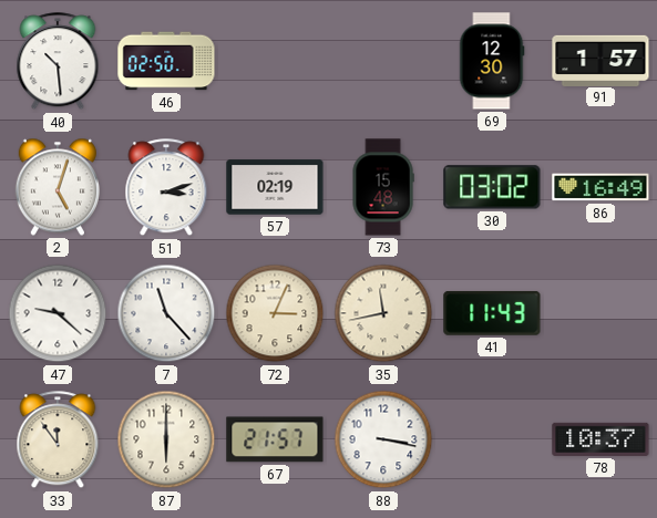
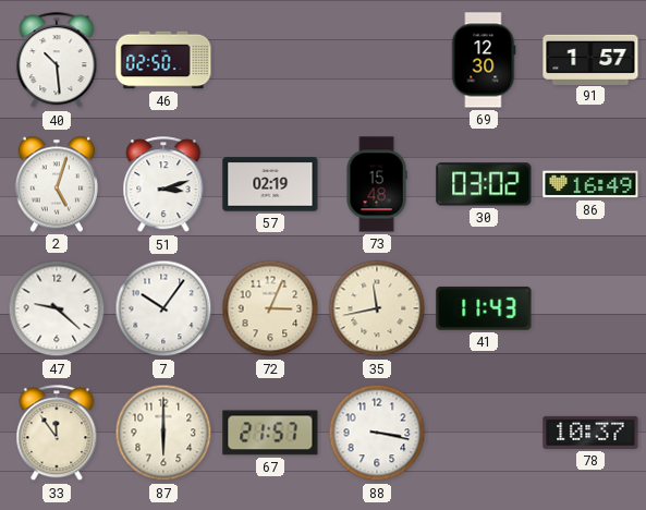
7: 11:23 -> 10:06 (163, 308)
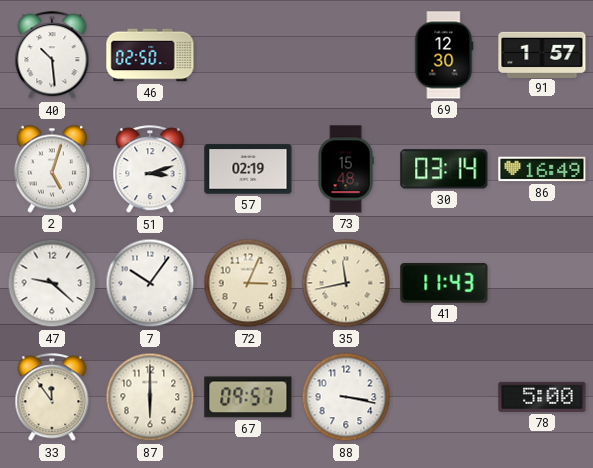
30: 03:02 -> 03:14 (444, 169)
67: 21:57 -> 09:57 (248, 397)
78: 10:37 -> 5:00 (542, 397)
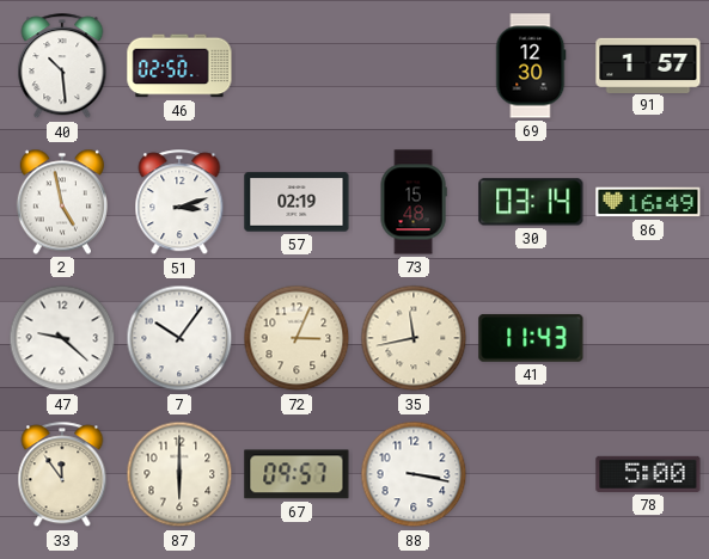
2: 5:03 -> 4:58 (62, 202)
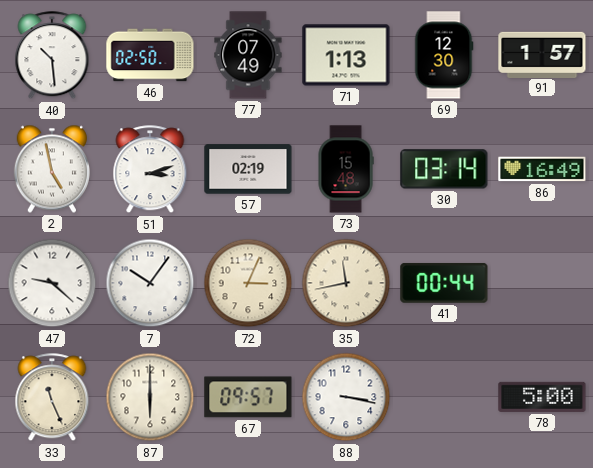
77: none -> 07:49 (248, 55)
71: none -> 1:13 (346, 55)
41: 11:43 -> 00:44 (444, 283)
33: 11:54 -> 11:26 (52, 398)
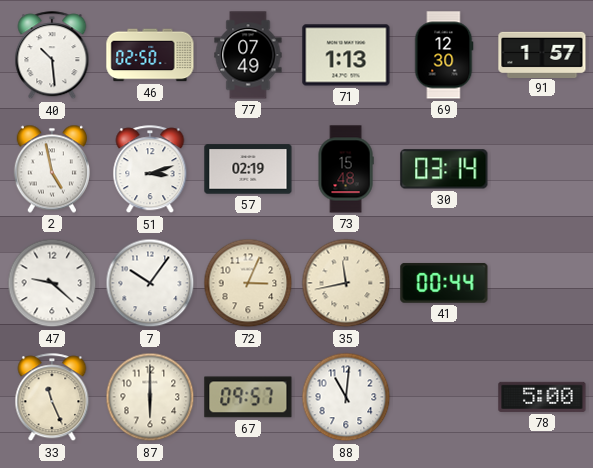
86: 16:49 -> none (542, 169)
88: 3:17 -> 11:01 (346, 397)
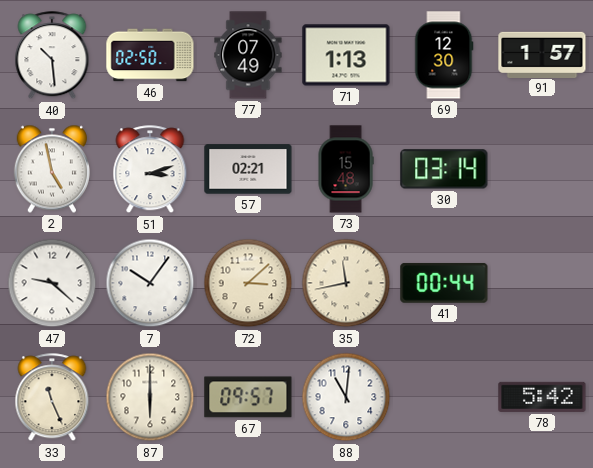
57: 02:19 -> 02:21 (248, 169)
72: 3:04 -> 3:08 (248, 283)
78: 5:00 -> 5:42 (542, 397)
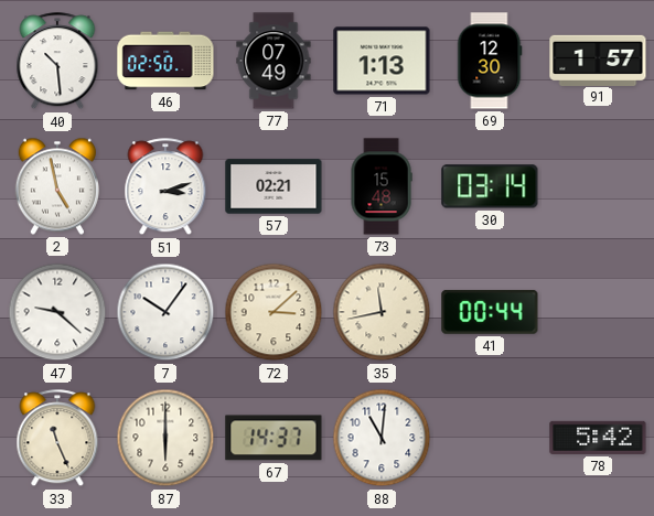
67: 09:57 -> 14:37 (274, 438)
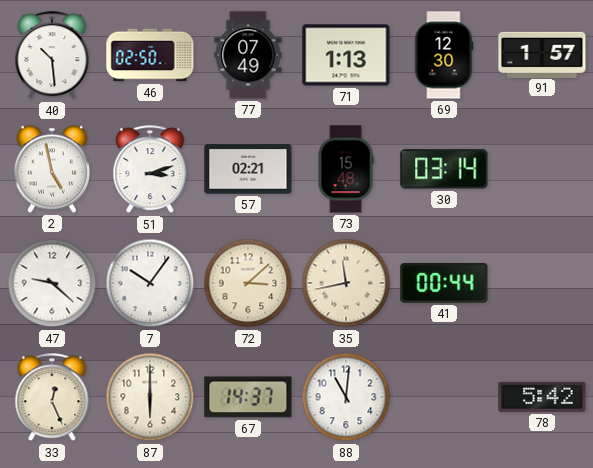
33: 11:26 -> 12:26 (52, 398)
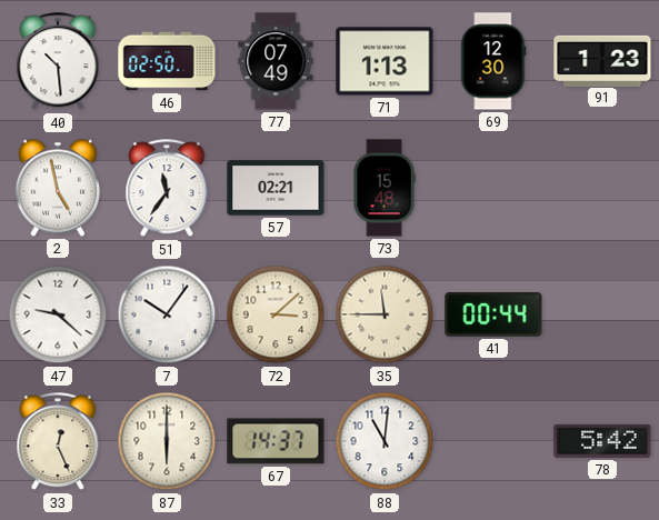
91: 1:57 -> 1:23 (602, 60)
51: 3:12 -> 11:36 (167, 189)
30: 03:14 -> none (444, 169)
35: 11:43 -> 11:45 (385, 314)
